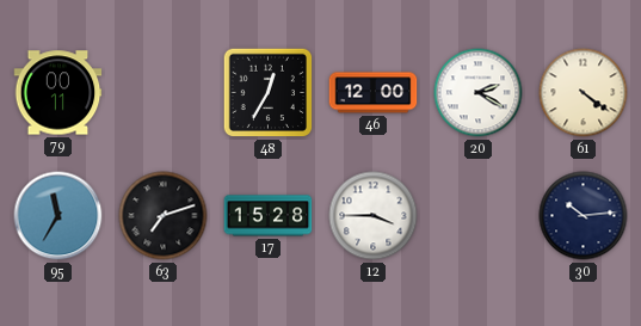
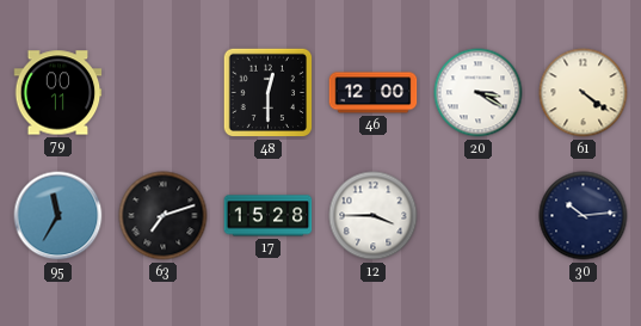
48: 12:35 -> 12:30 (269, 93)
20: 2:20 -> 3:20 (479, 93)
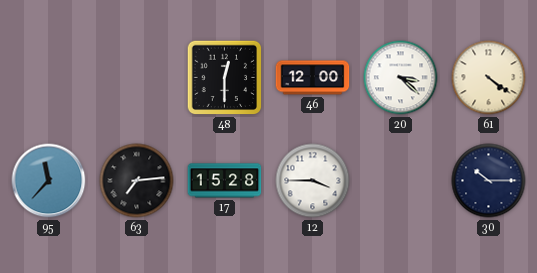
79: 00:11 -> none (58, 93)
20: 3:20 -> 3:22 (401, 78)
95: 11:35 -> 11:37 (49, 181)
63: 7:12 -> 7:14 (137, 181)
30: 10:14 -> 10:15 (489, 181)
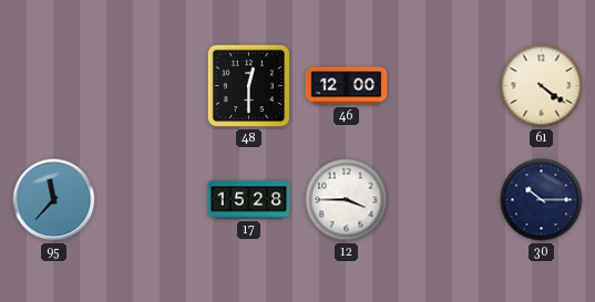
20: 3:22 -> none (401, 78)
63: 7:14 -> none (137, 181)
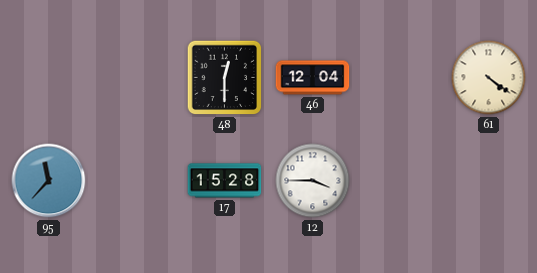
46: 12:00 -> 12:04 (313, 78)
30: 10:15 -> none (542, 200)
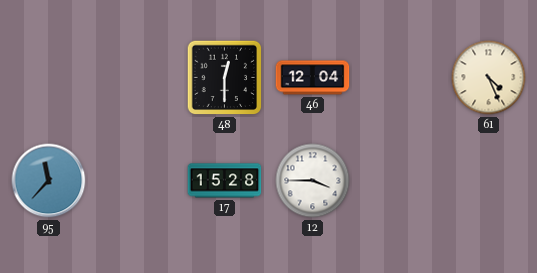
61: 4:21 -> 4:26 (489, 78)
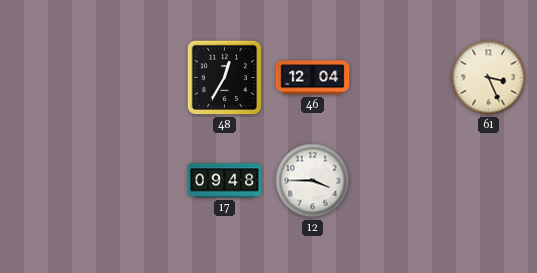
48: 12:30 -> 12:35 (225, 78)
61: 4:26 -> 3:26 (489, 78)
95: 11:37 -> none (49, 181)
17: 15:28 -> 09:48 (225, 181)
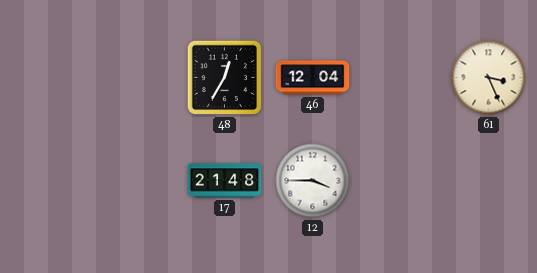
17: 09:48 -> 21:48 (225, 181)
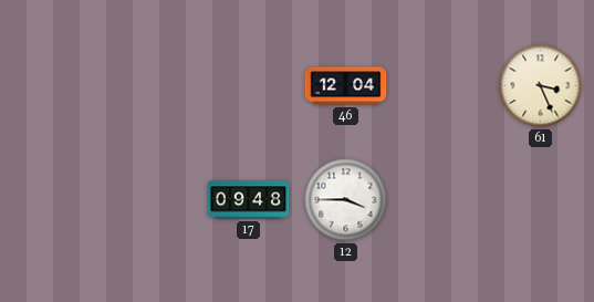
48: 12:35 -> none (225, 78)
17: 21:48 -> 09:48 (249, 200)
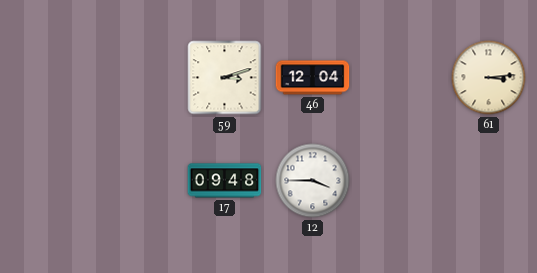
59: none -> 3:12 (225, 78)
61: 3:26 -> 3:14 (489, 78)
